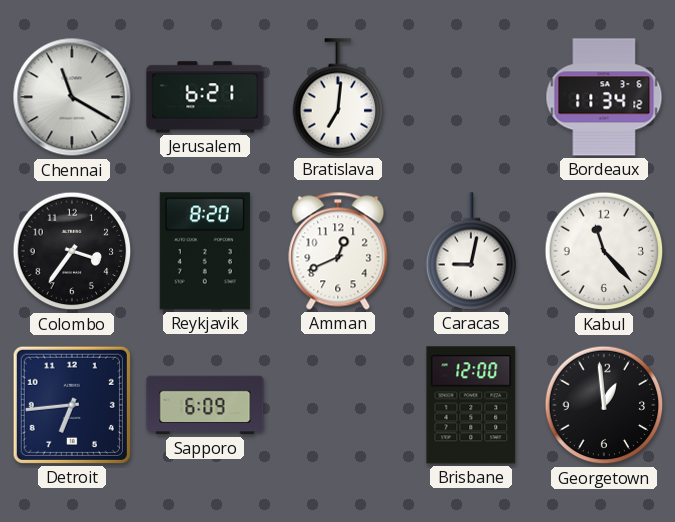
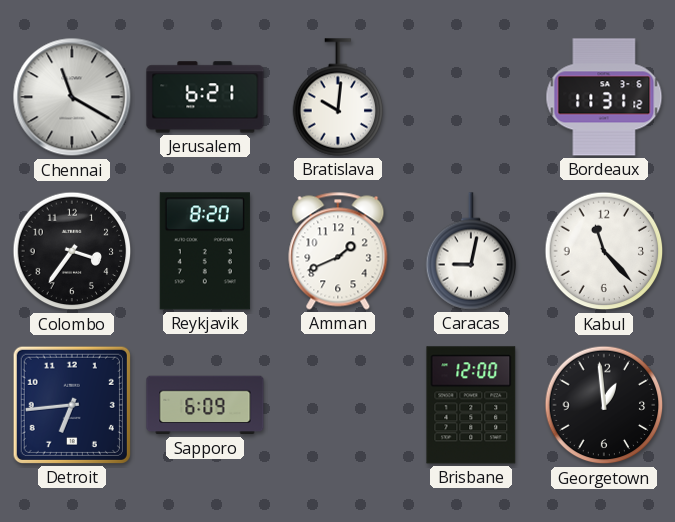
Bratislava: 7:01 -> 10:01 (338, 97)
Bordeaux: 11:34 -> 11:31 (604, 97)
Amman: 12:41 -> 1:41 (338, 251)
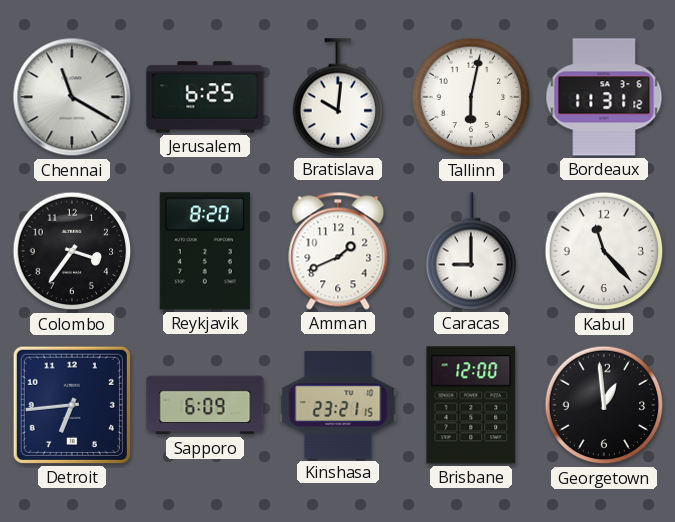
Jerusalem: 6:21 -> 6:25 (205, 97)
Tallinn: none -> 6:02 (471, 97)
Caracas: 9:02 -> 9:00 (471, 251)
Kinshasa: none -> 23:21 (338, 406)
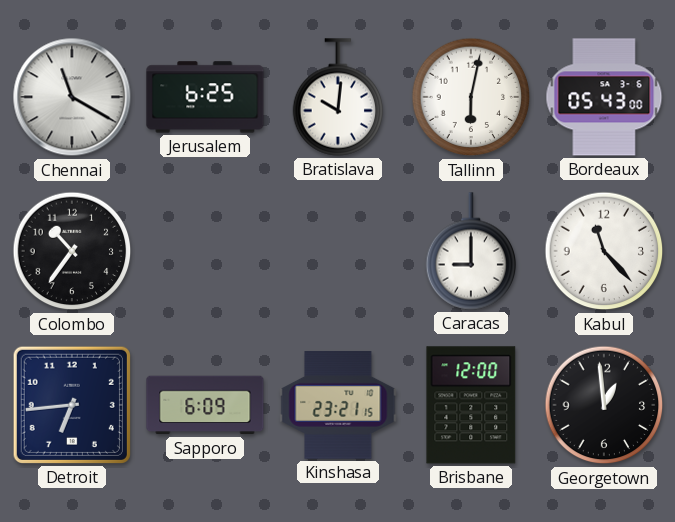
Bordeaux: 11:31 -> 05:43 (604, 97)
Colombo: 3:36 -> 10:36 (72, 251)
Reykjavik: 8:20 -> none (205, 251)
Amman: 1:41 -> none (338, 251)
